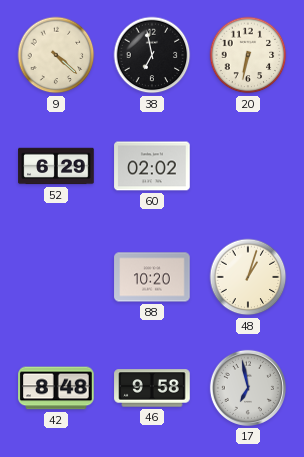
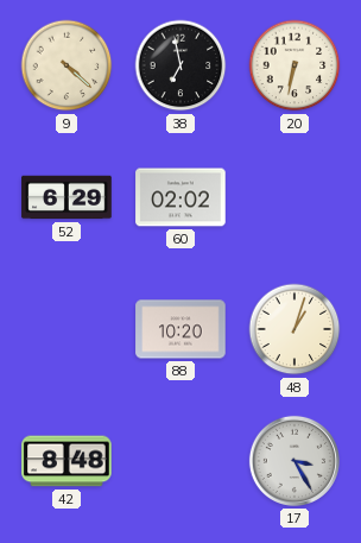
46: 9:58 -> none (152, 388)
17: 6:58 -> 3:25 (294, 461)
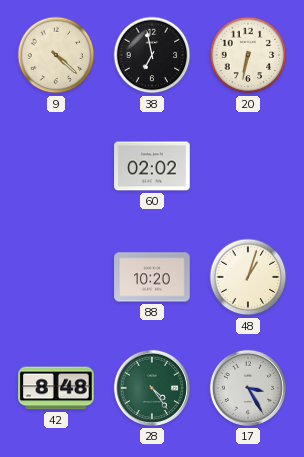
52: 6:29 -> none (66, 197)
28: none -> 4:24 (152, 388)
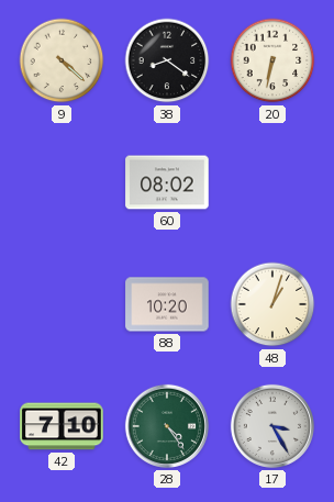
38: 6:58 -> 8:21 (167, 60)
60: 02:02 -> 08:02 (167, 182)
42: 8:48 -> 7:10 (62, 426)
